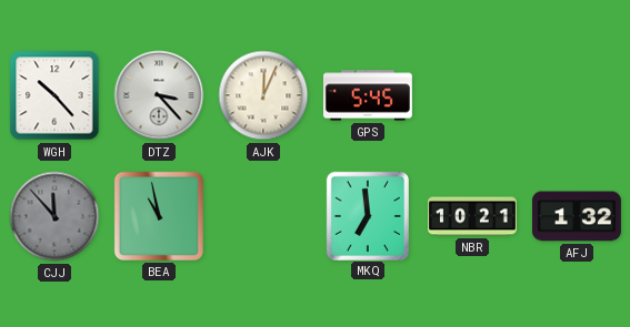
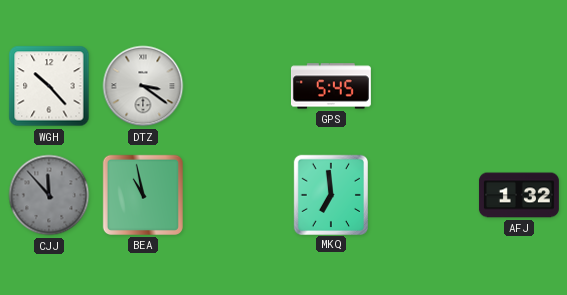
DTZ: 3:23 -> 3:21 (143, 86)
AJK: 12:04 -> none (263, 95)
NBR: 10:21 -> none (472, 216)
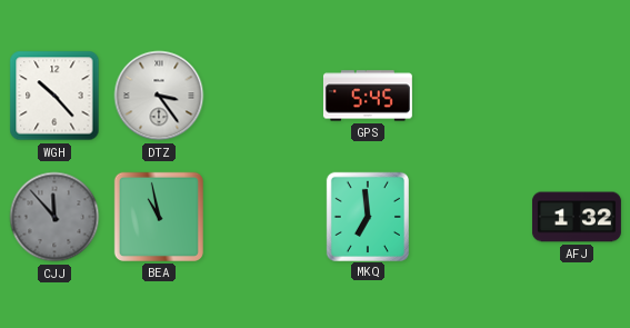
DTZ: 3:21 -> 3:24 (159, 96)
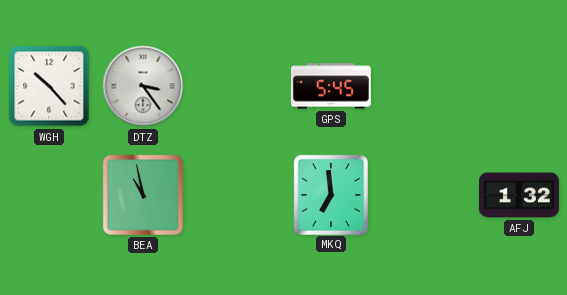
CJJ: 11:53 -> none (54, 217)
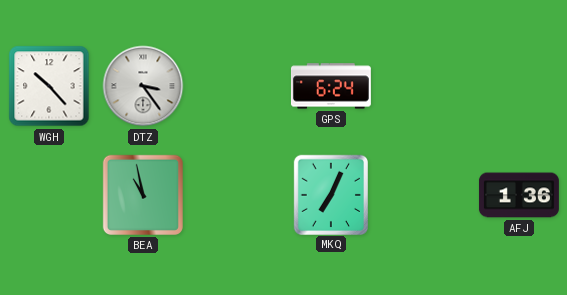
GPS: 5:45 -> 6:24 (331, 86)
MKQ: 6:59 -> 7:04 (330, 194)
AFJ: 1:32 -> 1:36 (519, 195)
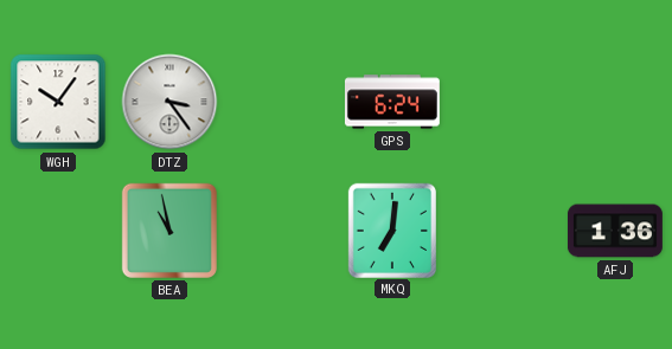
WGH: 10:23 -> 10:06 (58, 102)
MKQ: 7:04 -> 7:01 (391, 230)
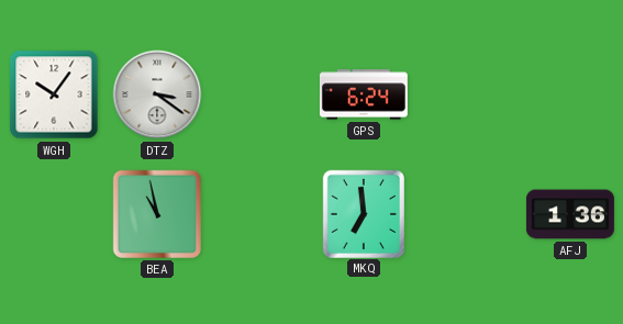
DTZ: 3:24 -> 3:21 (157, 94)
MKQ: 7:01 -> 6:59 (363, 213)
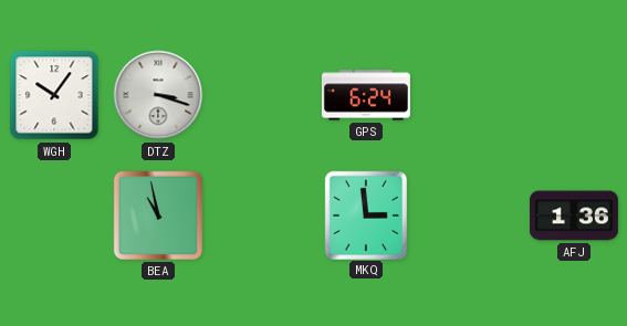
DTZ: 3:21 -> 3:18 (158, 95)
MKQ: 6:59 -> 2:59 (365, 214)
